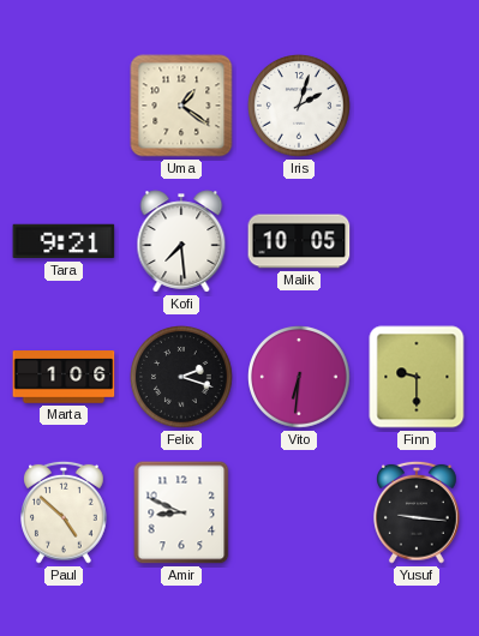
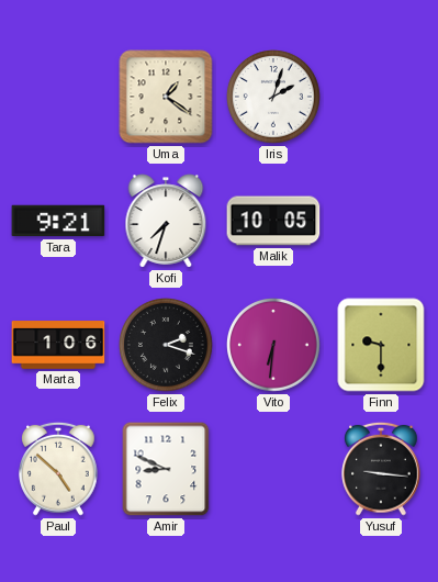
Kofi: 7:29 -> 7:33 (166, 221)
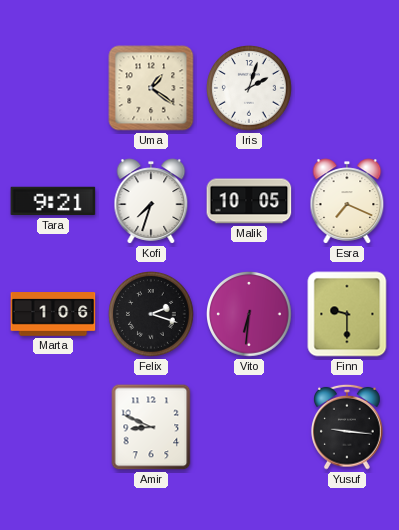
Esra: none -> 7:19 (347, 201)
Paul: 4:52 -> none (59, 469)
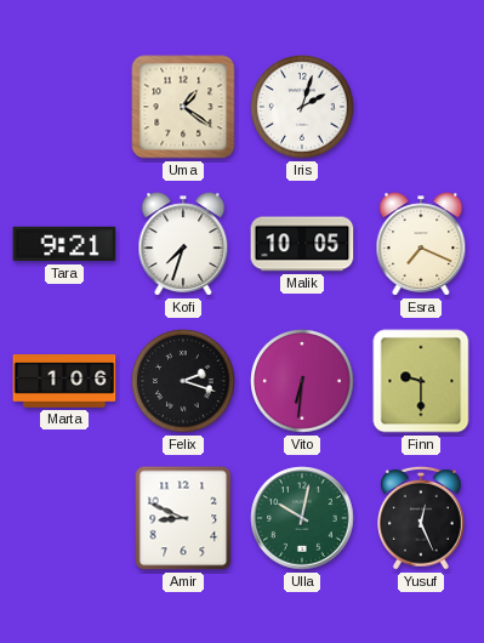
Ulla: none -> 10:02 (302, 518)
Yusuf: 9:16 -> 12:26 (422, 518)
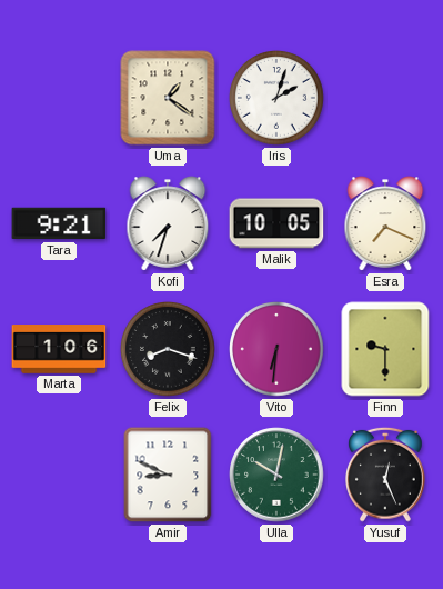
Felix: 2:18 -> 8:18 (169, 350)
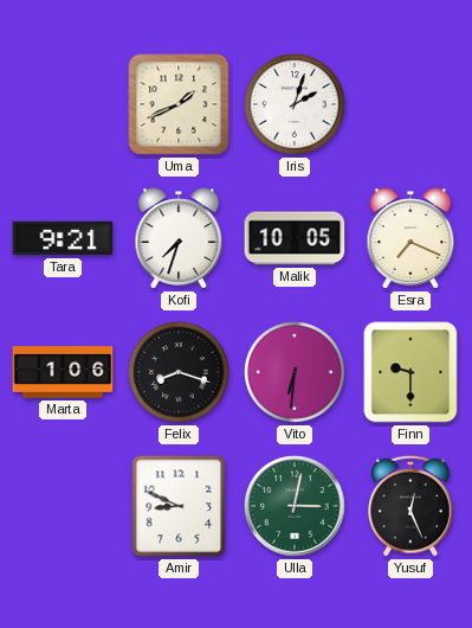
Uma: 1:21 -> 1:41 (179, 104)
Ulla: 10:02 -> 3:02 (295, 506)
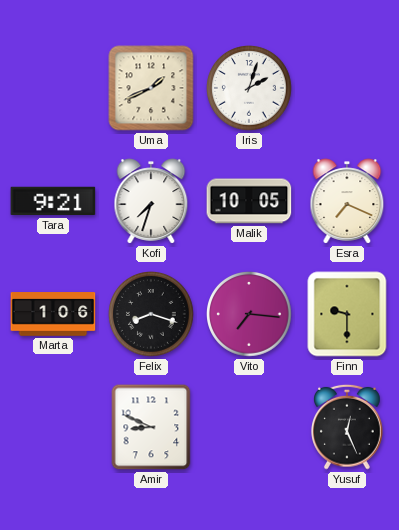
Vito: 6:31 -> 7:16 (250, 315)
Ulla: 3:02 -> none (295, 506)
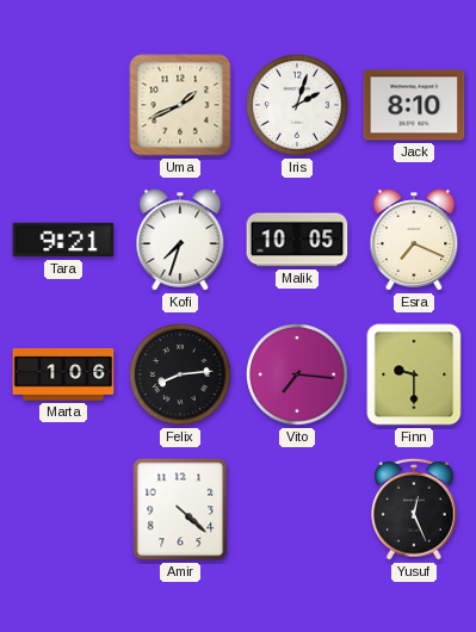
Jack: none -> 8:10 (414, 105)
Felix: 8:18 -> 8:14 (181, 376)
Amir: 8:49 -> 4:22 (180, 509)
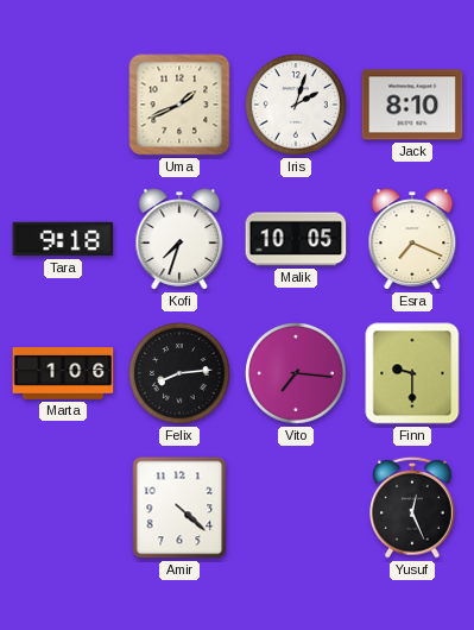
Tara: 9:21 -> 9:18 (63, 239)
